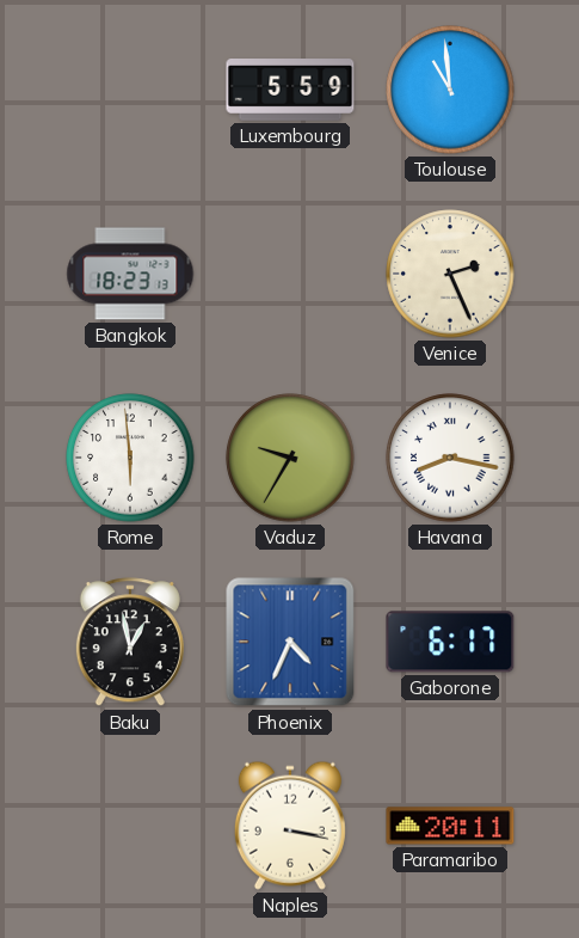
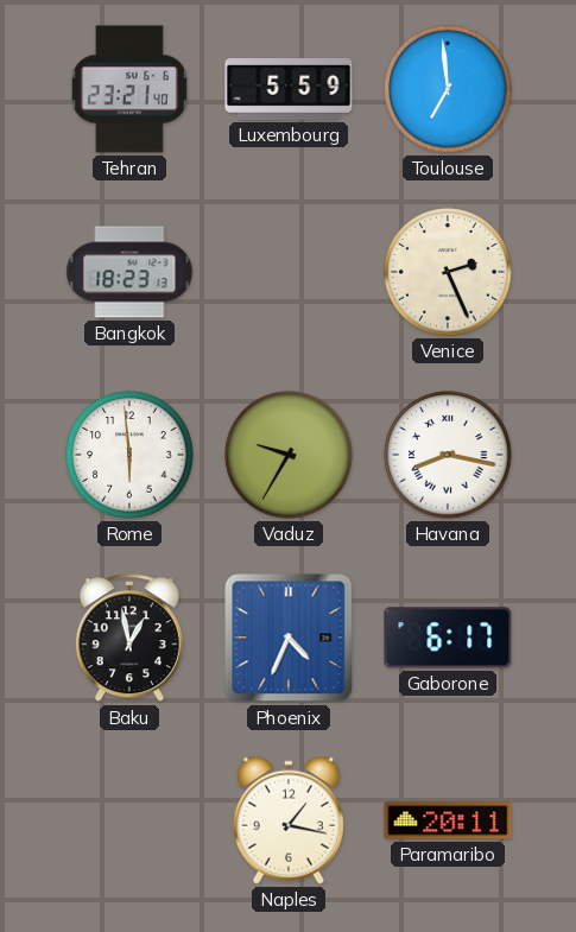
Tehran: none -> 23:21 (129, 89)
Toulouse: 10:59 -> 6:59 (448, 89)
Naples: 3:17 -> 1:17 (289, 820)
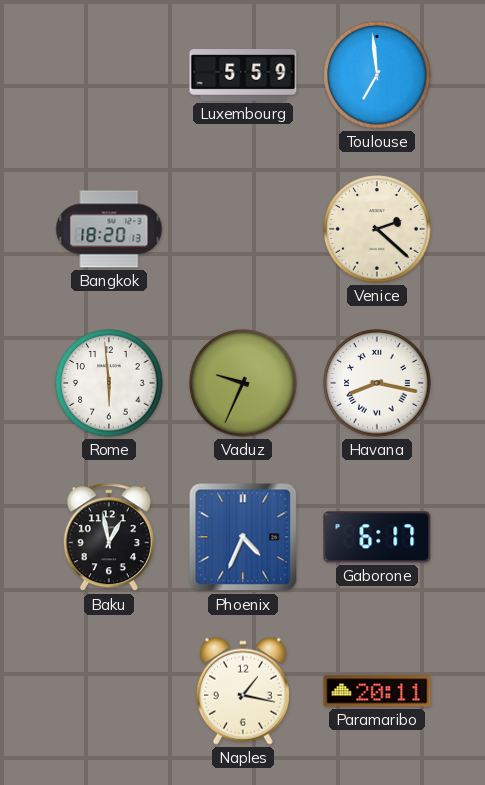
Tehran: 23:21 -> none (129, 89)
Bangkok: 18:23 -> 18:20 (109, 229)
Venice: 2:26 -> 2:22 (377, 229)
Vaduz: 9:35 -> 9:34 (243, 383)
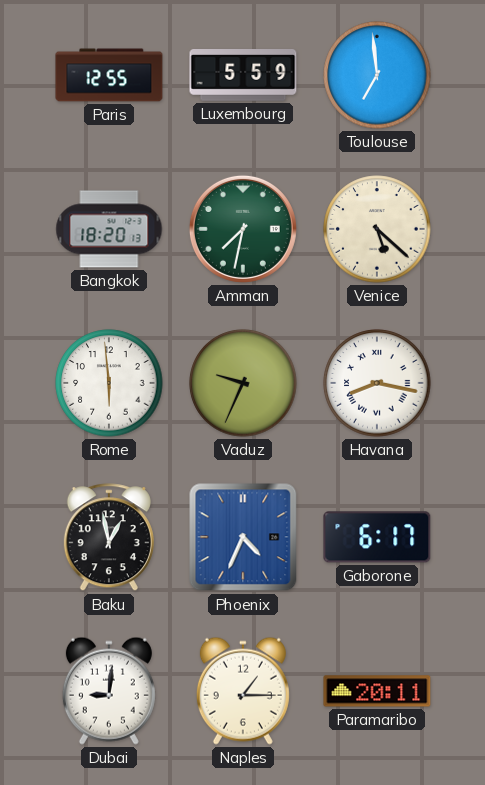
Paris: none -> 12:55 (109, 75)
Amman: none -> 7:32 (243, 229)
Venice: 2:22 -> 5:22 (377, 229)
Dubai: none -> 9:01 (109, 691)
Naples: 1:17 -> 1:15 (243, 691)
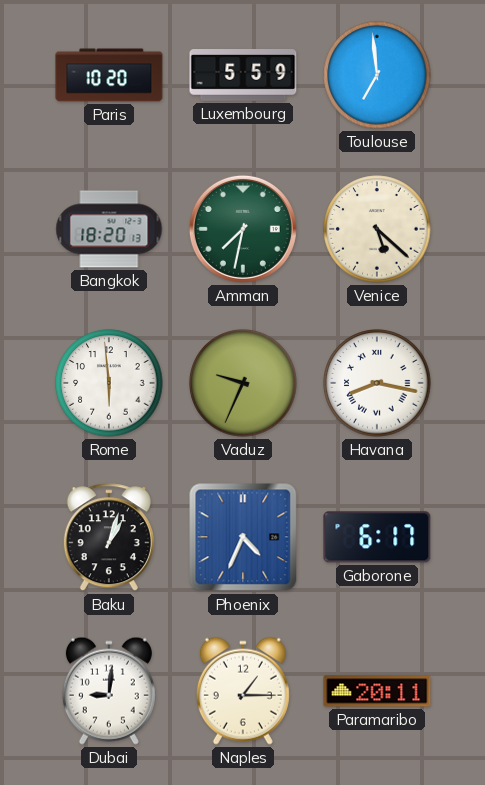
Paris: 12:55 -> 10:20 (109, 75)
Baku: 12:58 -> 1:03 (109, 538)
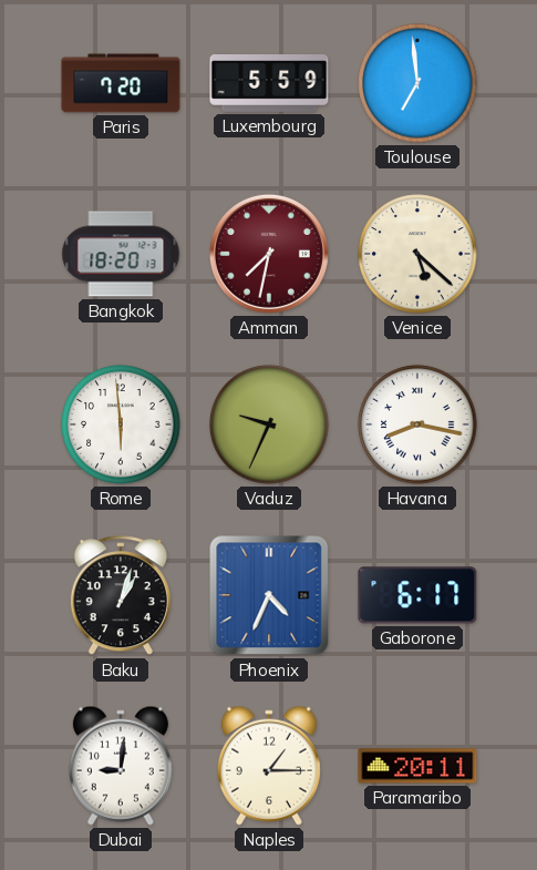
Paris: 10:20 -> 7:20 (121, 83)
Amman dial: green -> burgundy (269, 254)
